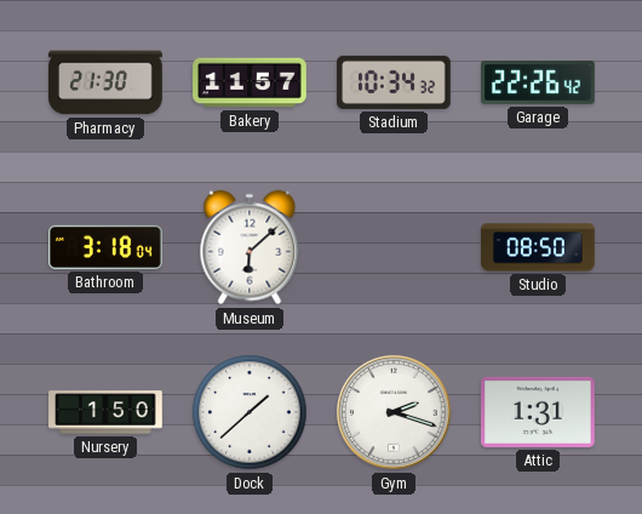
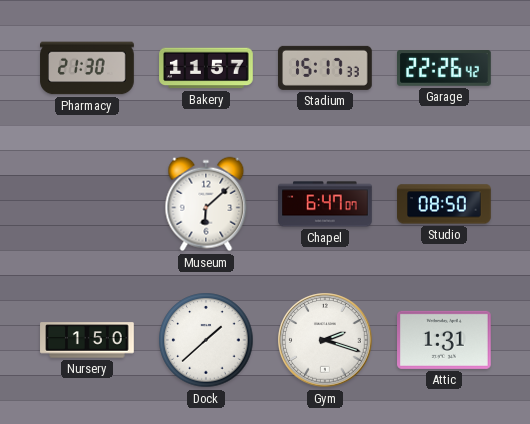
Stadium: 10:34 -> 15:17 (325, 68)
Bathroom: 3:18 -> none (107, 247)
Chapel: none -> 6:47 (325, 204)
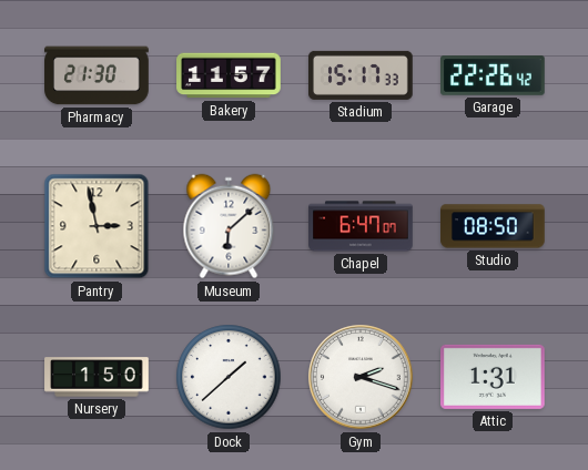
Pantry: none -> 2:58 (97, 226)
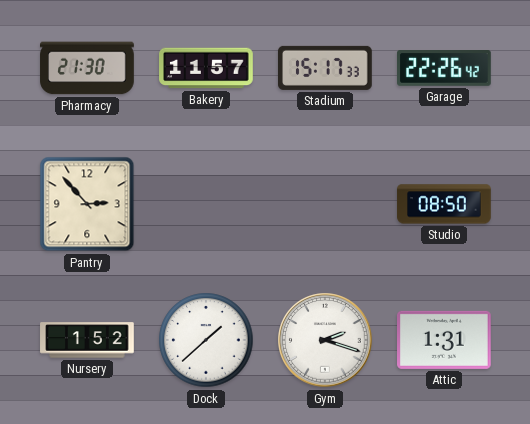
Pantry: 2:58 -> 2:53 (87, 204)
Museum: 6:08 -> none (229, 226)
Chapel: 6:47 -> none (361, 226)
Nursery: 1:50 -> 1:52 (87, 340)
